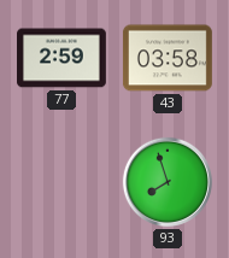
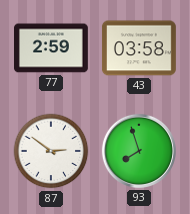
87: none -> 2:51 (51, 151)
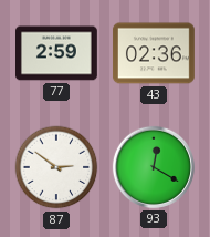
43: 03:58 -> 02:36 (154, 53)
93: 7:57 -> 12:20 (154, 167)
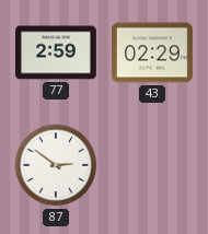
43: 02:36 -> 02:29 (152, 52)
93: 12:20 -> none (154, 167)
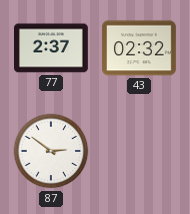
77: 2:59 -> 2:37 (52, 48)
43: 02:29 -> 02:32 (139, 48)
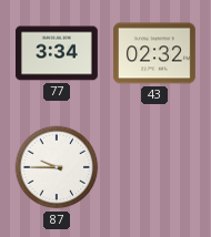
77: 2:37 -> 3:34 (58, 53)
87: 2:51 -> 9:45 (57, 167)
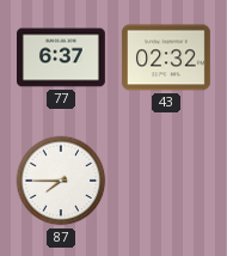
77: 3:34 -> 6:37 (62, 57)
87: 9:45 -> 7:45 (61, 181)
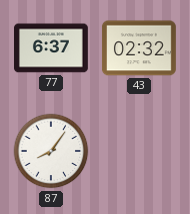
87: 7:45 -> 8:06 (51, 151)
